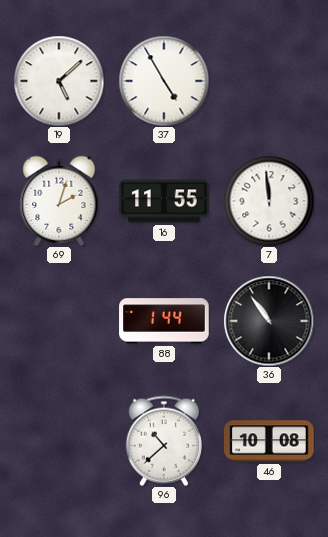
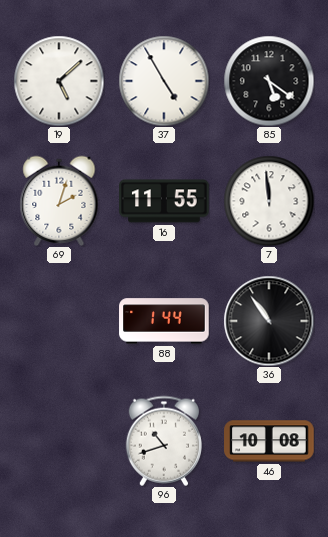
85: none -> 5:21 (269, 81)
96: 10:38 -> 10:42 (164, 441)
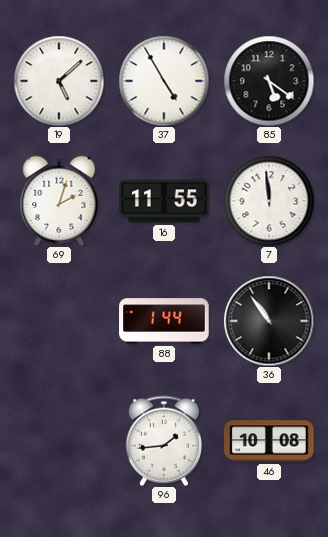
96: 10:42 -> 1:44 (164, 441)
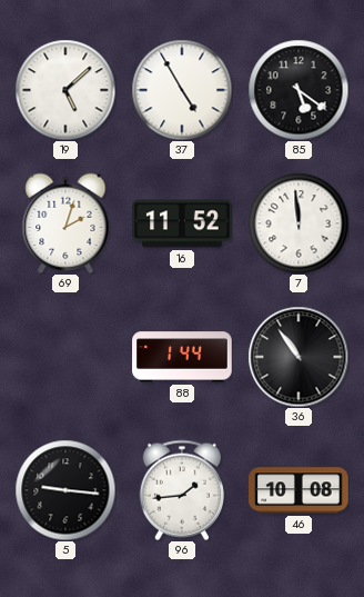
16: 11:55 -> 11:52 (182, 223)
5: none -> 9:16 (65, 490)
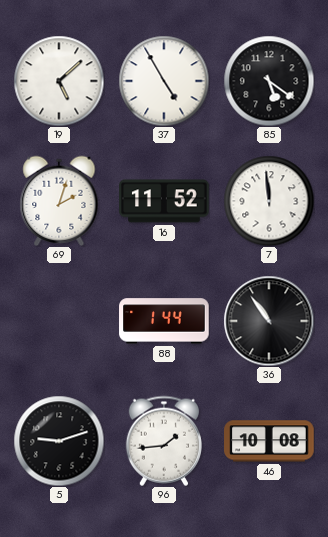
5: 9:16 -> 9:12 (59, 441)
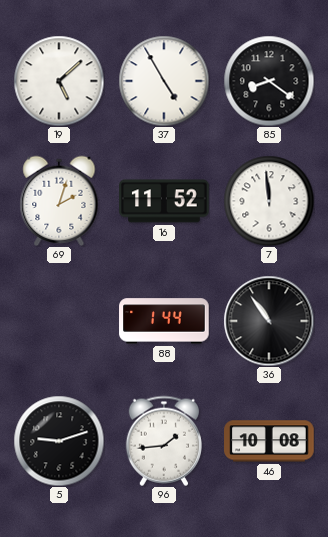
85: 5:21 -> 8:21 (269, 81)
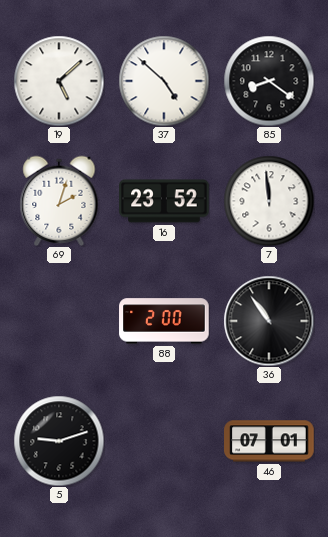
37: 4:55 -> 4:52 (164, 81)
16: 11:52 -> 23:52 (164, 201)
88: 1:44 -> 2:00 (164, 321)
96: 1:44 -> none (164, 441)
46: 10:08 -> 07:01 (269, 441)
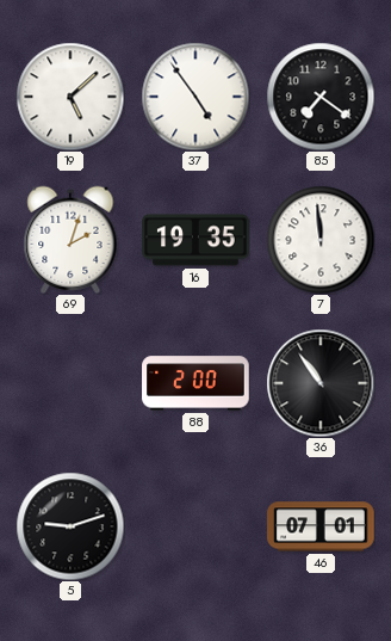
37: 4:52 -> 4:54 (195, 97)
85: 8:21 -> 7:21 (321, 97)
16: 23:52 -> 19:35 (195, 240)
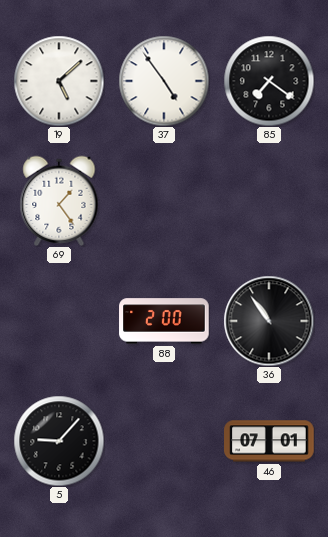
69: 2:03 -> 1:24 (59, 201)
16: 19:35 -> none (195, 240)
7: 11:59 -> none (321, 240)
5: 9:12 -> 9:07 (59, 441)
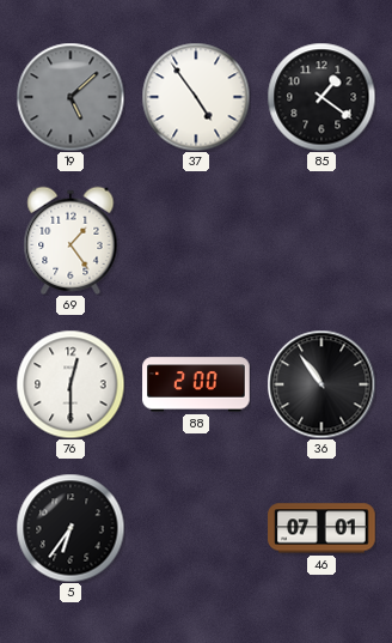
19 dial: white -> grey (71, 97)
85: 7:21 -> 1:21 (321, 97)
76: none -> 12:30 (71, 384)
5: 9:07 -> 6:36 (71, 528)
